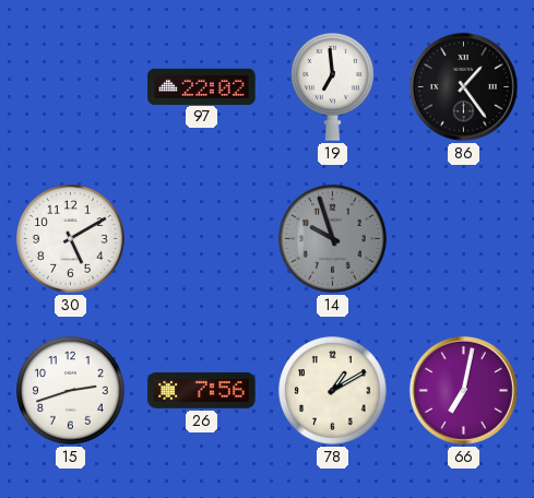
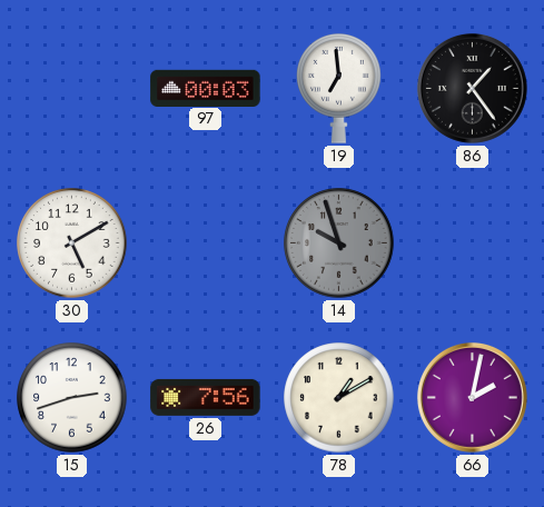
97: 22:02 -> 00:03 (206, 88)
66: 7:02 -> 2:02 (472, 397)
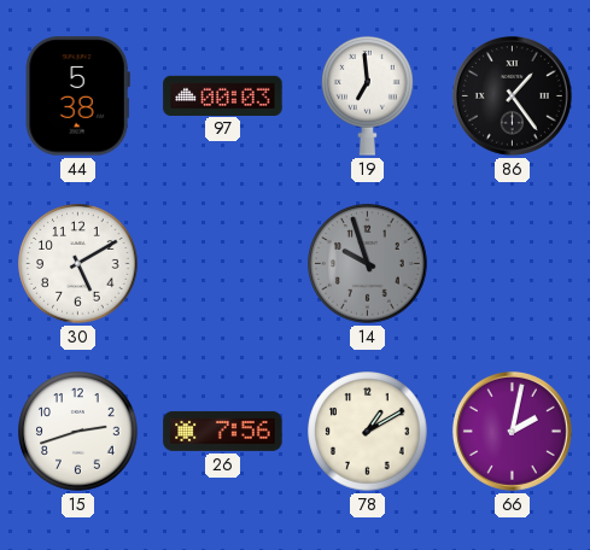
44: none -> 5:38 (77, 96)
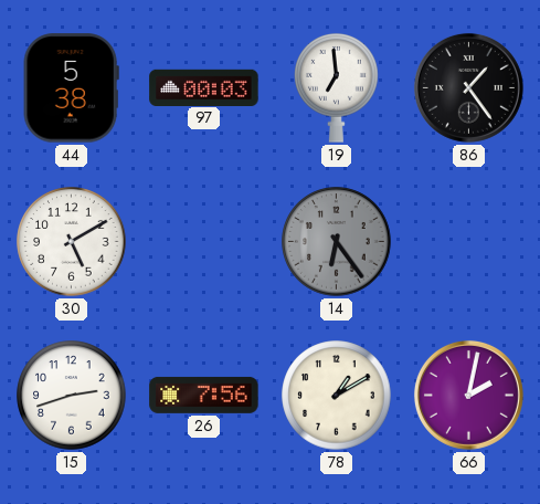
14: 9:57 -> 6:24 (337, 242)
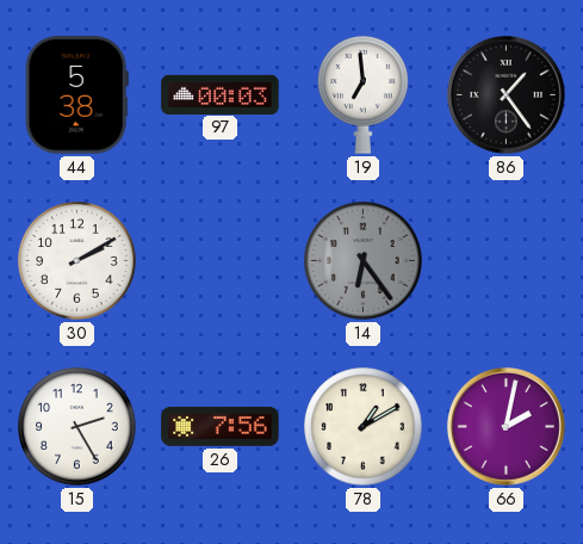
30: 5:10 -> 2:10 (77, 261)
15: 2:42 -> 2:25 (77, 427)
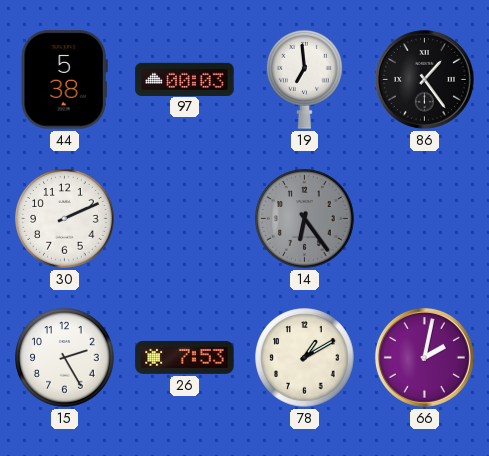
30: 2:10 -> 2:11 (65, 219)
26: 7:56 -> 7:53 (185, 357)
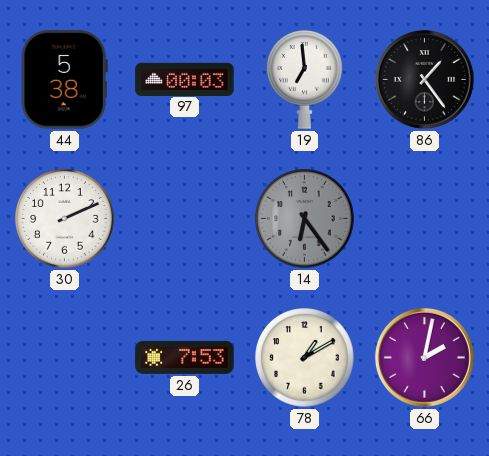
15: 2:25 -> none (65, 358)
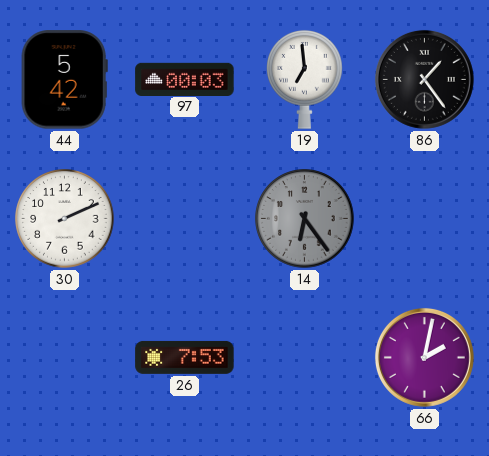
44: 5:38 -> 5:42 (64, 80)
78: 1:10 -> none (305, 358)
